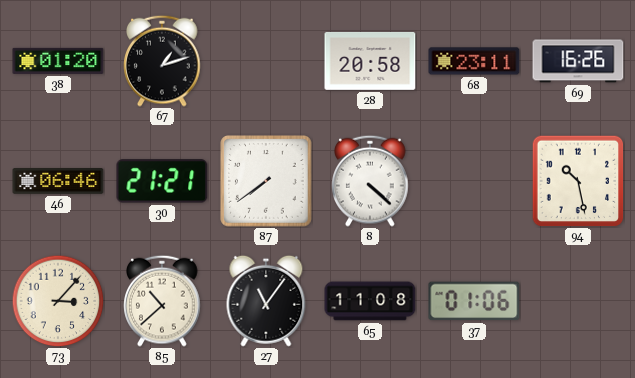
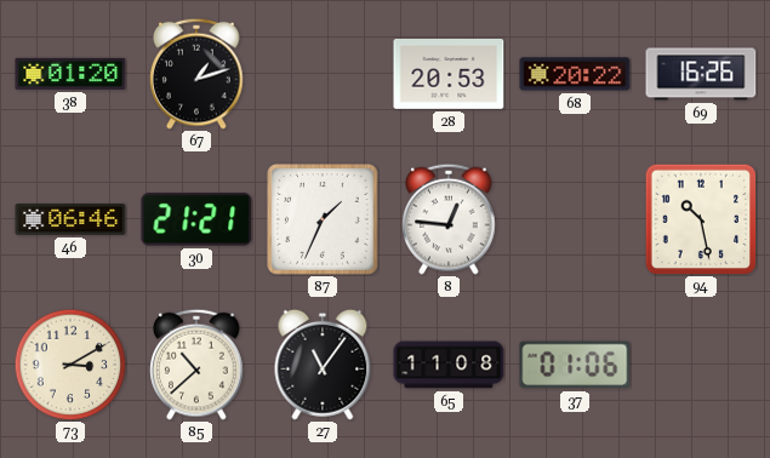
28: 20:58 -> 20:53 (449, 74)
68: 23:11 -> 20:22 (575, 74)
87: 7:39 -> 1:34 (324, 221)
8: 4:22 -> 12:46 (449, 219)
73: 3:07 -> 3:10 (70, 365)
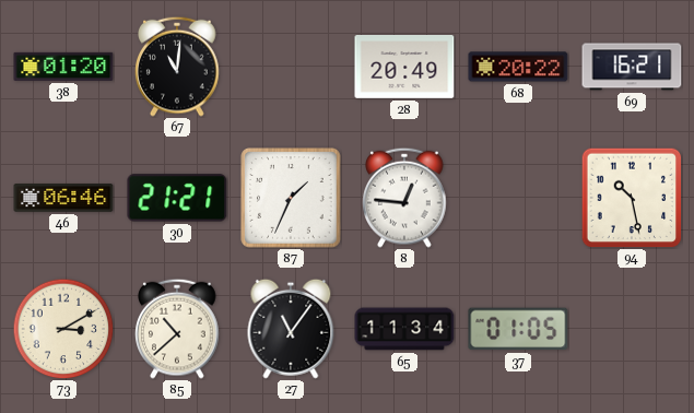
67: 1:12 -> 11:01 (177, 67)
28: 20:53 -> 20:49 (404, 67)
69: 16:26 -> 16:21 (632, 67)
65: 11:08 -> 11:34 (404, 329)
37: 01:06 -> 01:05 (518, 329)
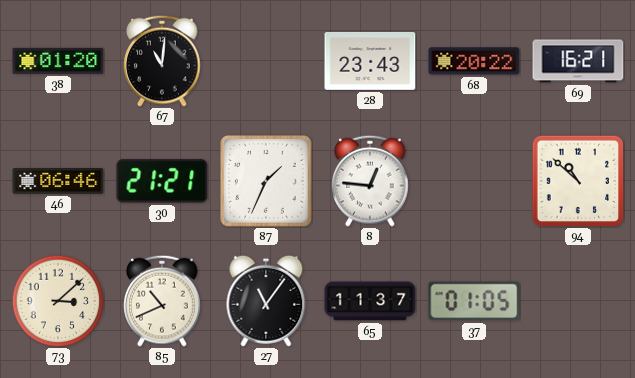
28: 20:49 -> 23:43 (370, 61)
94: 10:28 -> 10:52 (578, 181)
73: 3:10 -> 3:08 (58, 301)
85: 10:38 -> 10:41 (162, 301)
65: 11:34 -> 11:37 (370, 301)
